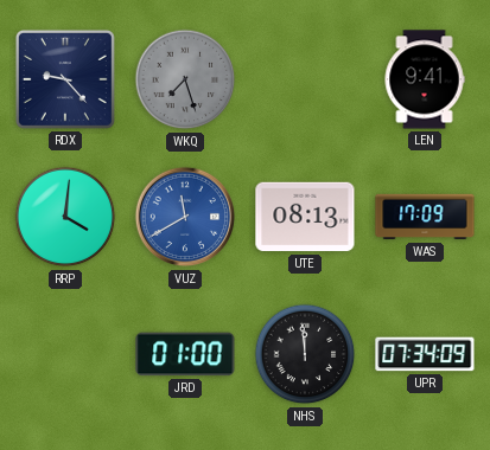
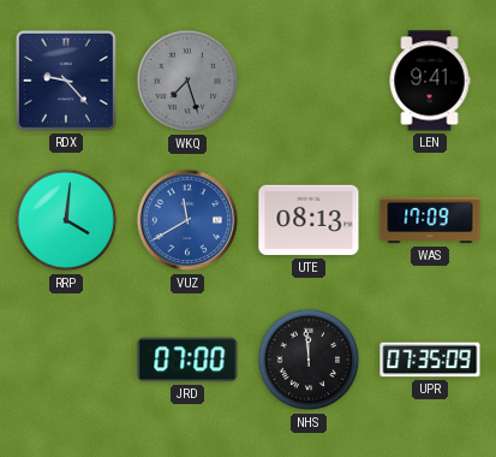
JRD: 01:00 -> 07:00 (187, 360)
UPR: 07:34 -> 07:35 (430, 360)
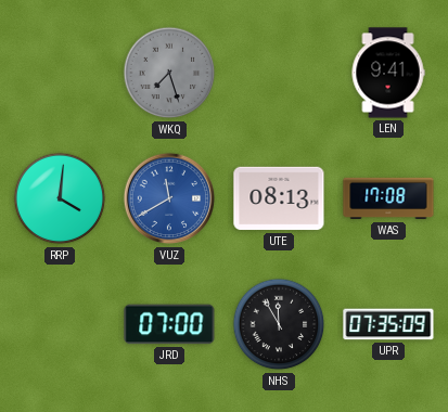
RDX: 9:23 -> none (66, 81)
WAS: 17:09 -> 17:08 (388, 198)
NHS: 11:59 -> 11:55 (279, 324)
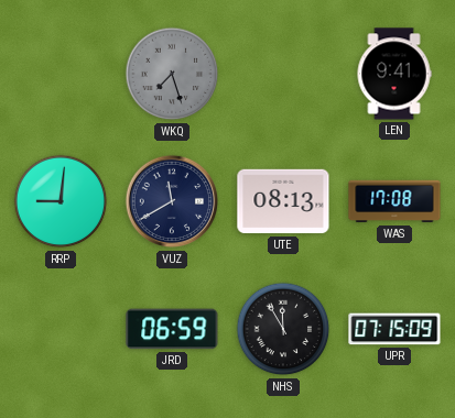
RRP: 4:01 -> 9:01 (61, 201)
VUZ dial: blue -> navy (172, 201)
JRD: 07:00 -> 06:59 (172, 329)
UPR: 07:35 -> 07:15 (394, 329)
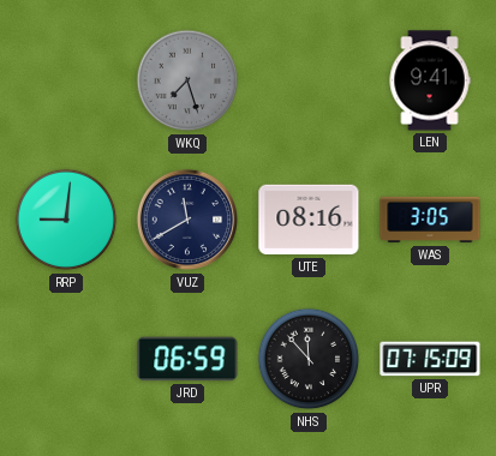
UTE: 08:13 -> 08:16 (309, 220)
WAS: 17:08 -> 3:05 (430, 220)
NHS: 11:55 -> 11:53 (309, 359)
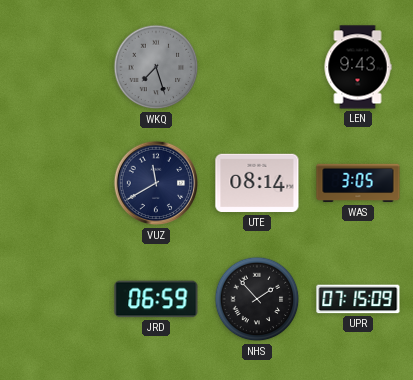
LEN: 9:41 -> 9:43 (358, 67)
RRP: 9:01 -> none (66, 220)
UTE: 08:16 -> 08:14 (257, 183)
NHS: 11:53 -> 1:53 (257, 299)
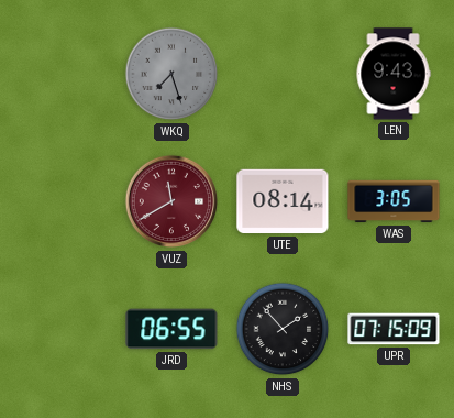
VUZ dial: navy -> burgundy (171, 201)
JRD: 06:59 -> 06:55 (171, 329)
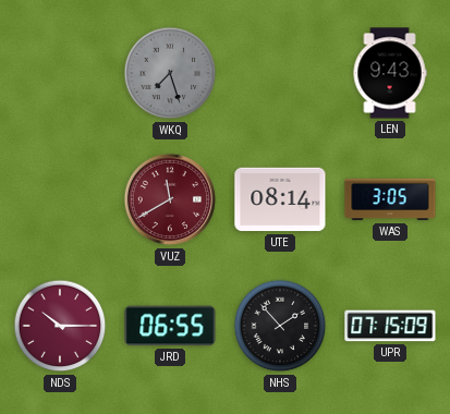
NDS: none -> 10:15 (60, 326)
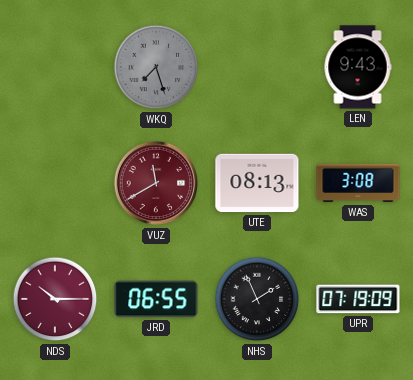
UTE: 08:14 -> 08:13 (257, 183)
WAS: 3:05 -> 3:08 (358, 183)
NHS: 1:53 -> 1:56 (257, 299)
UPR: 07:15 -> 07:19 (358, 299)
